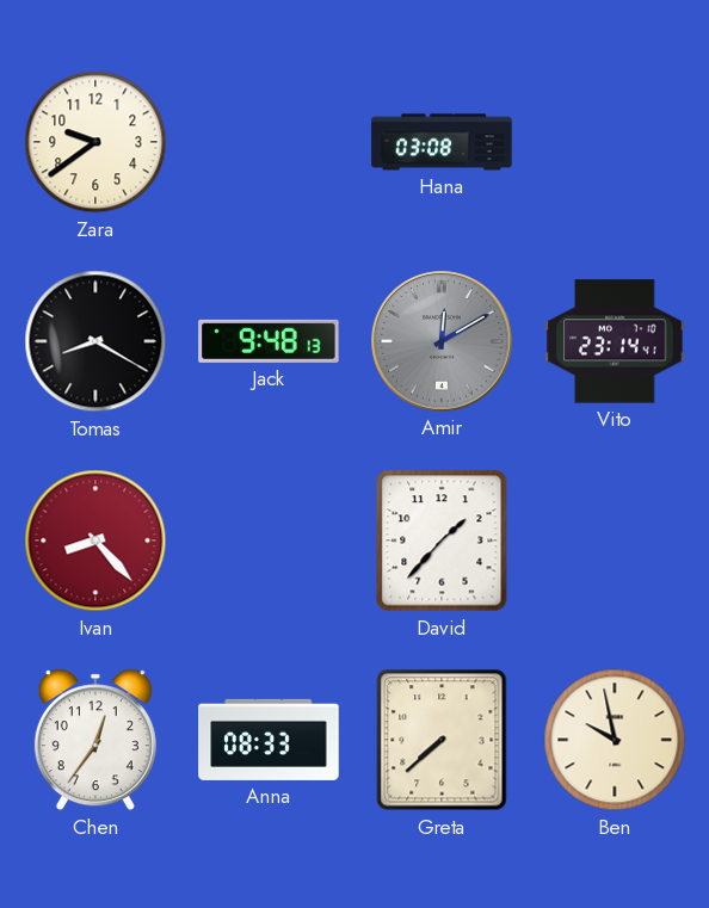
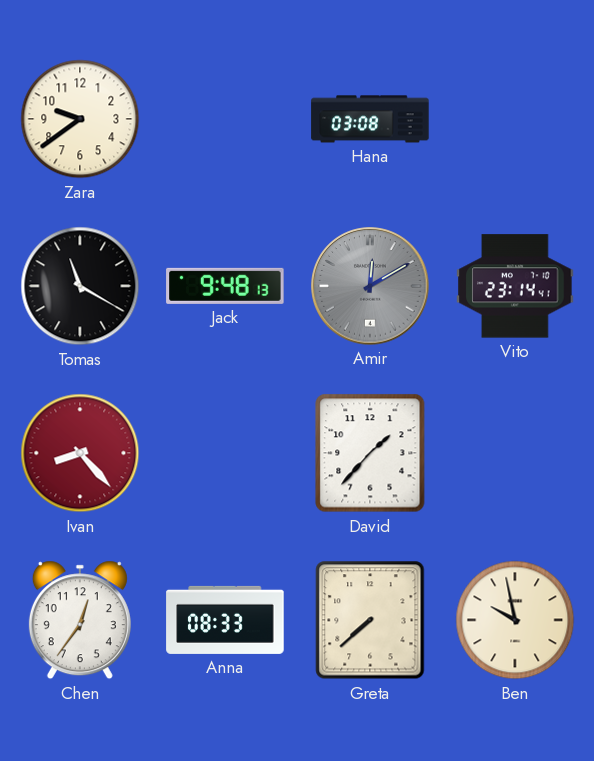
Tomas: 8:20 -> 11:20 (80, 286)
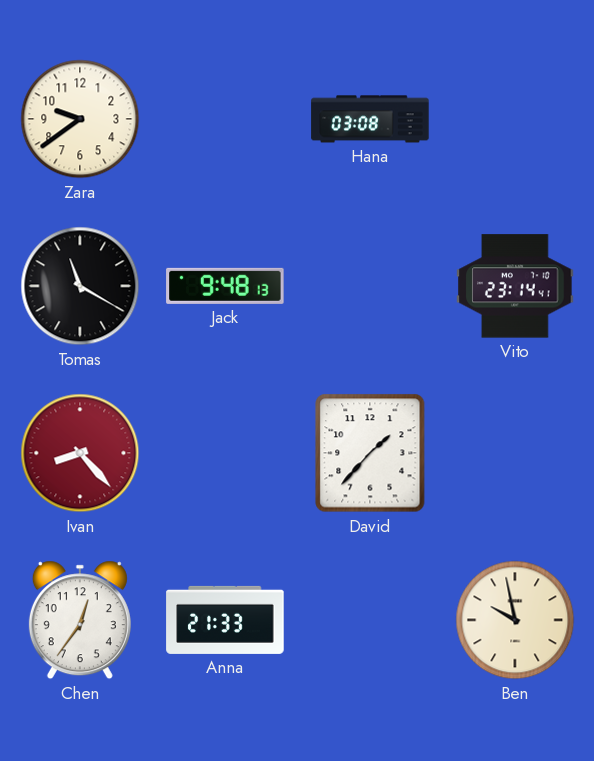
Amir: 12:10 -> none (370, 286)
Anna: 08:33 -> 21:33 (225, 620)
Greta: 7:38 -> none (370, 620)
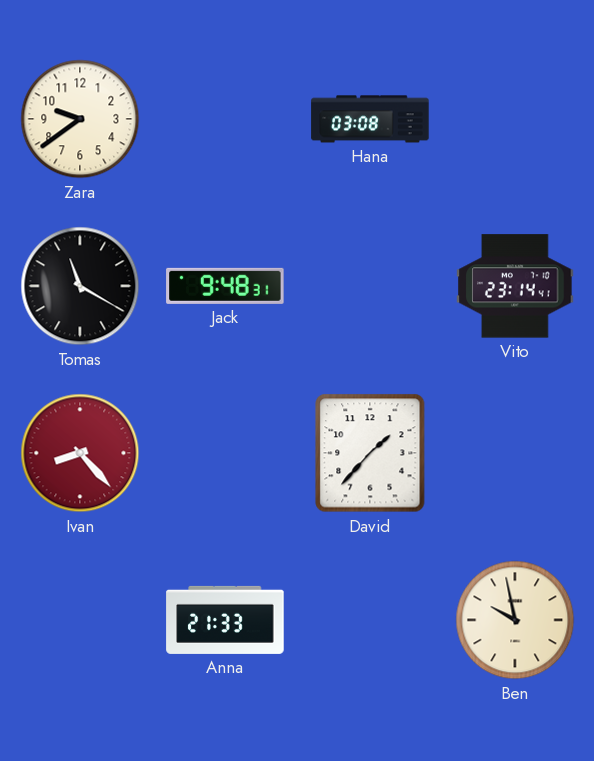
Jack: 9:48:13 -> 9:48:31 (225, 286)
Chen: 12:36 -> none (80, 620)
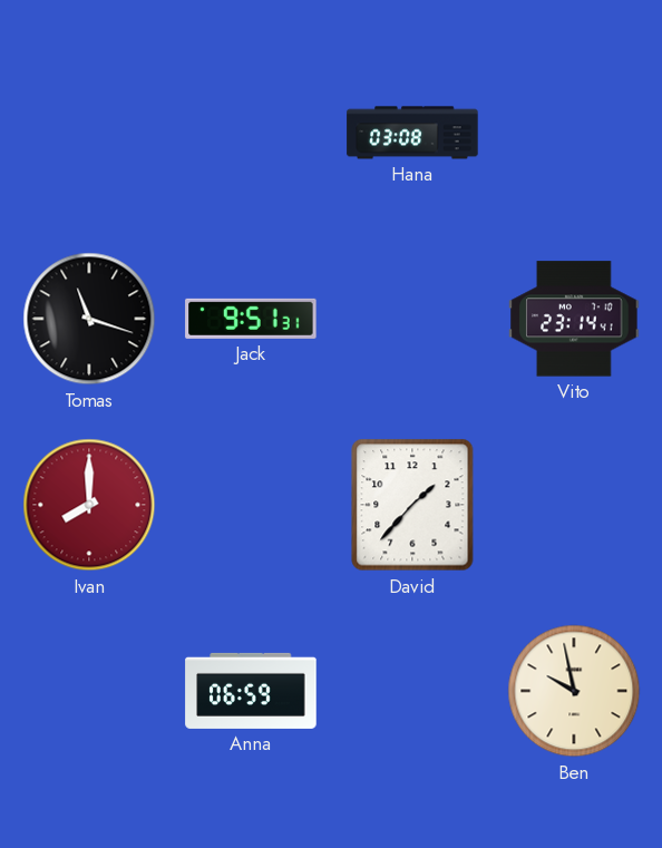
Zara: 9:39 -> none (80, 119)
Tomas: 11:20 -> 11:18 (89, 319)
Jack: 9:48 -> 9:51 (251, 319)
Ivan: 8:23 -> 8:00 (89, 505)
Anna: 21:33 -> 06:59 (251, 691)
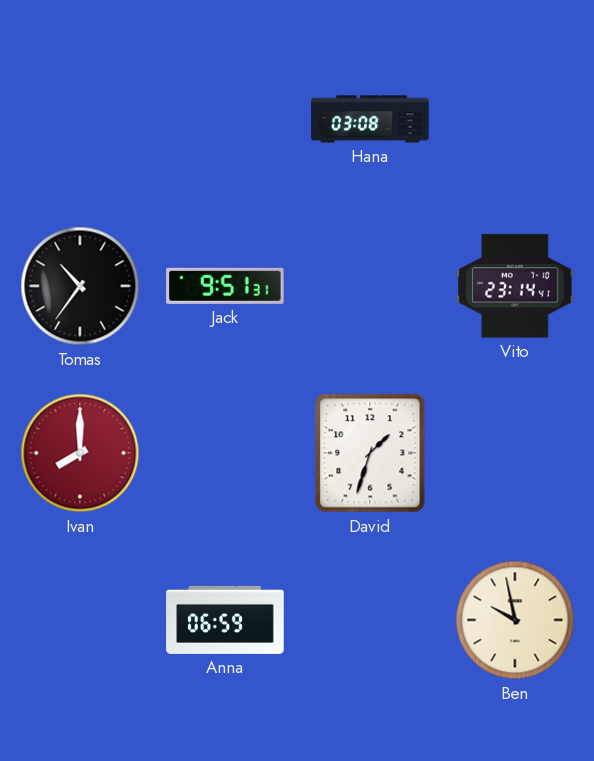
Tomas: 11:18 -> 10:36 (80, 286)
David: 1:37 -> 1:33 (370, 453)
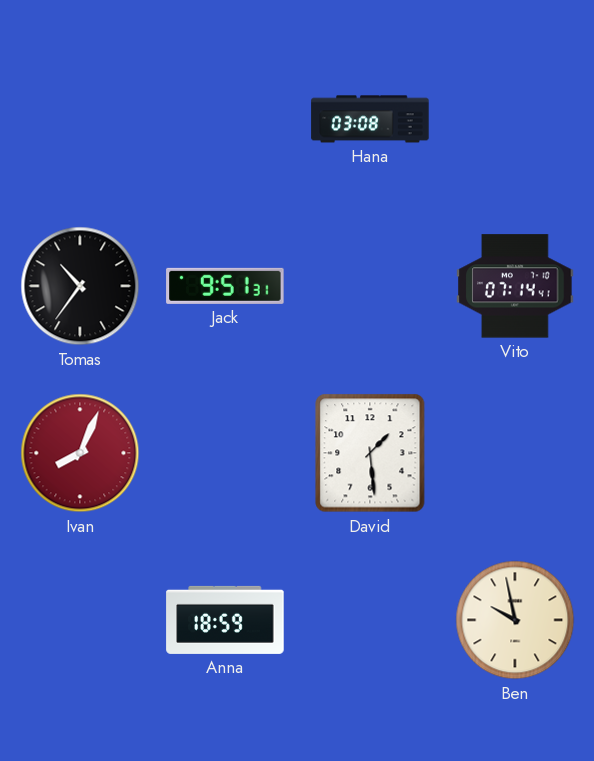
Vito: 23:14 -> 07:14 (515, 286)
Ivan: 8:00 -> 8:04 (80, 453)
David: 1:33 -> 1:29 (370, 453)
Anna: 06:59 -> 18:59 (225, 620)
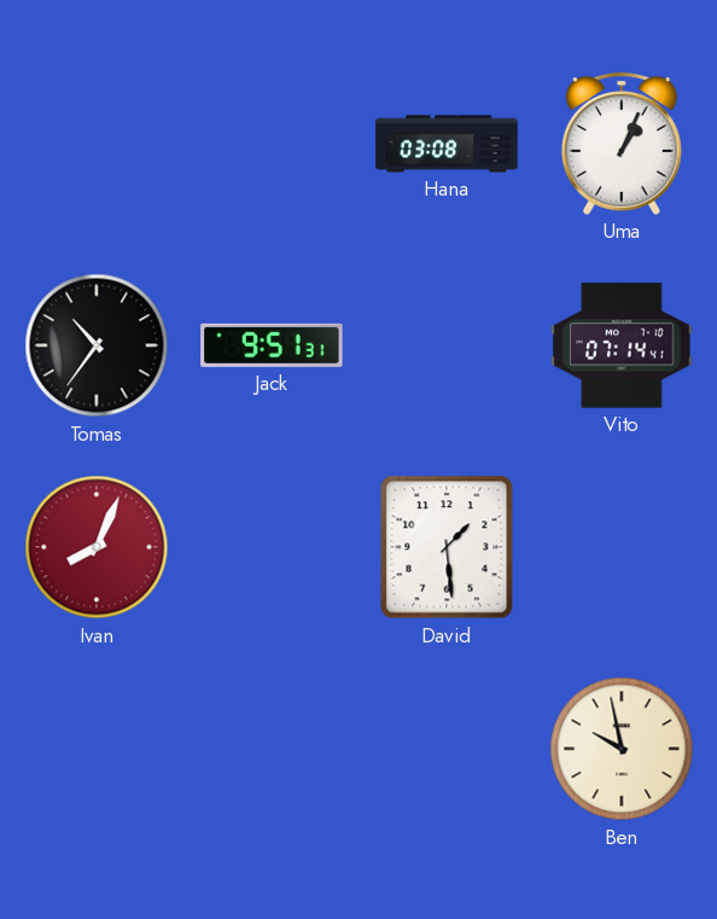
Uma: none -> 1:04 (622, 145)
Anna: 18:59 -> none (225, 620)
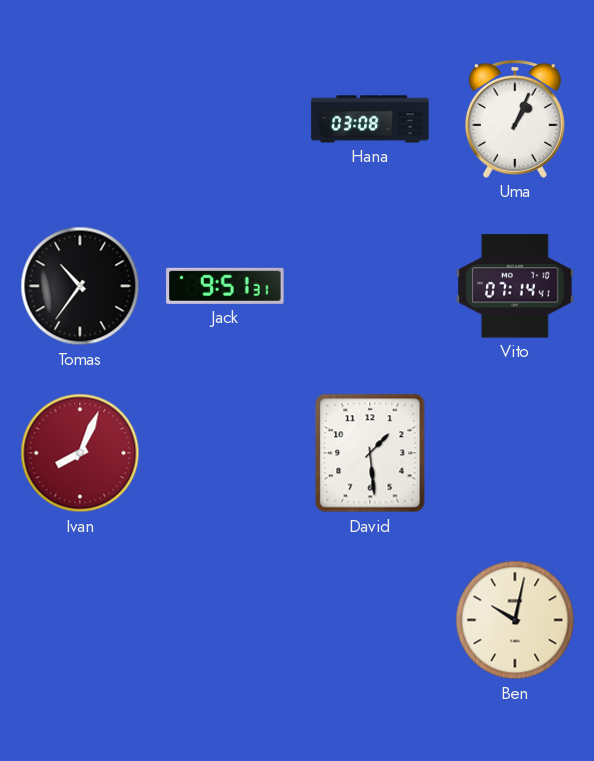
Ben: 9:58 -> 10:02 (515, 620)
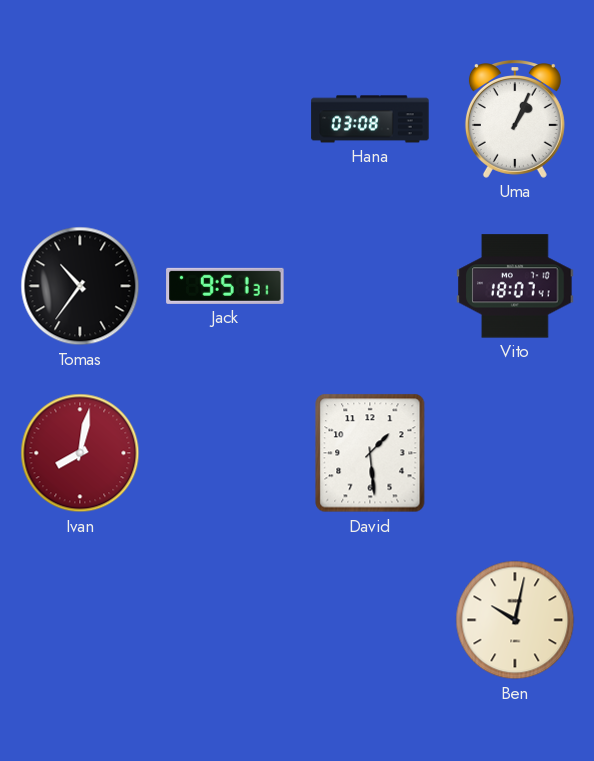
Vito: 07:14 -> 18:07 (515, 286)
Ivan: 8:04 -> 8:02 (80, 453)
